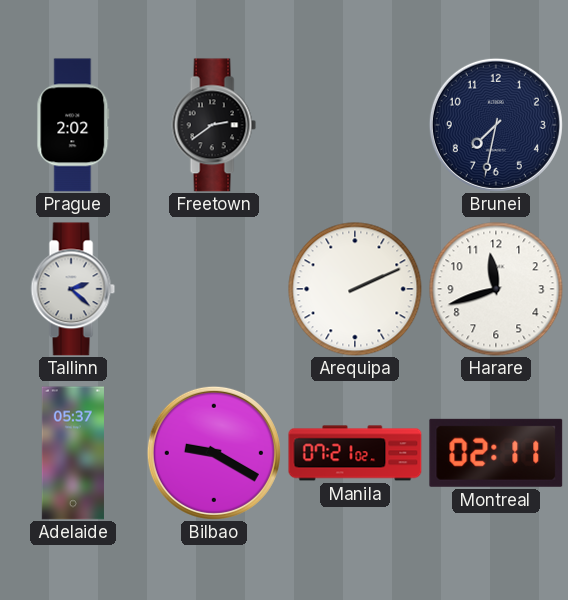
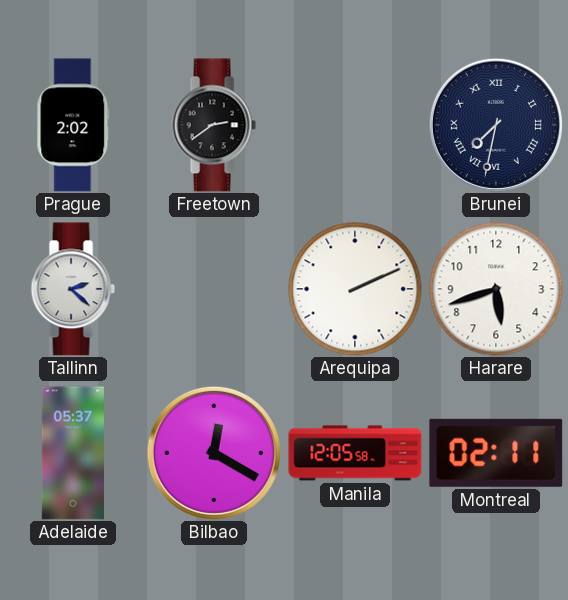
Brunei numerals: Arabic -> Roman (496, 125)
Harare: 11:42 -> 5:42 (496, 289)
Bilbao: 9:20 -> 12:20 (214, 453)
Manila: 07:21 -> 12:05 (355, 453)
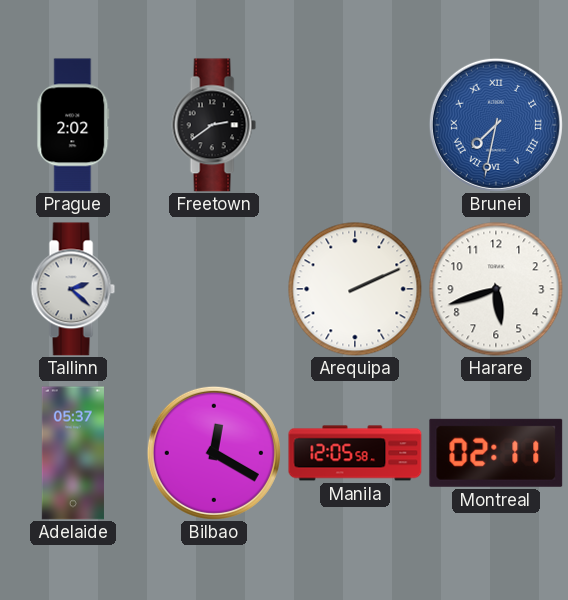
Brunei dial: navy -> blue (496, 125)
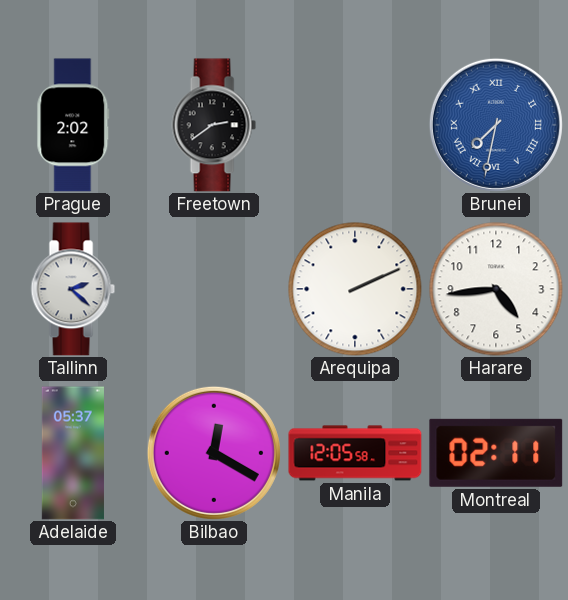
Harare: 5:42 -> 4:44 (496, 289)
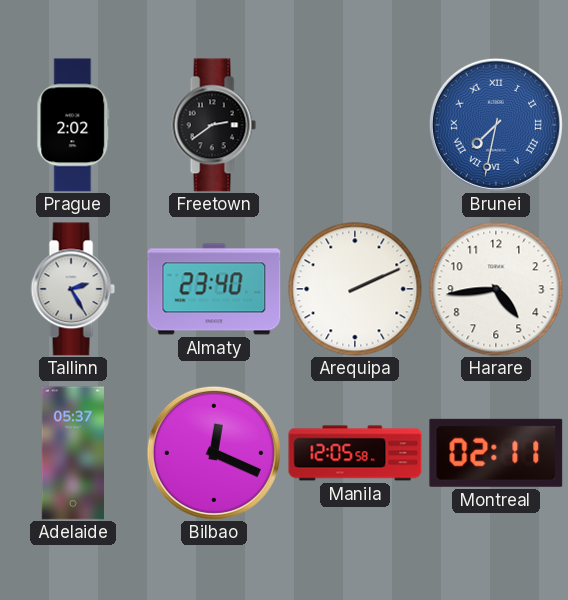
Tallinn: 2:22 -> 2:25 (73, 289)
Almaty: none -> 23:40 (214, 289)
Bilbao: 12:20 -> 12:19 (214, 453)
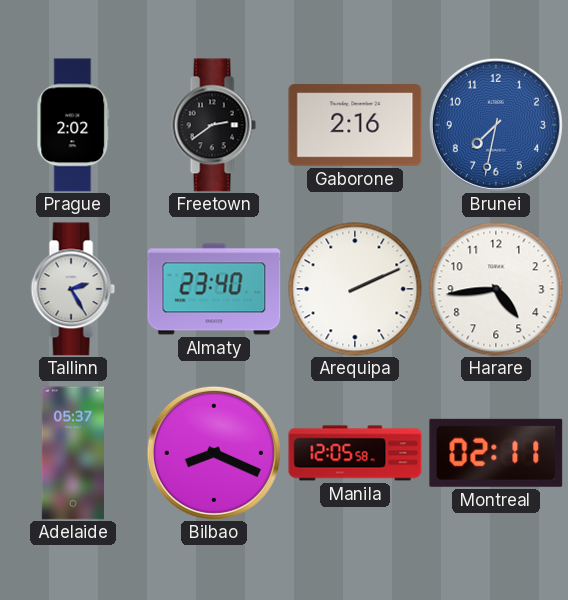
Gaborone: none -> 2:16 (355, 125)
Brunei numerals: Roman -> Arabic (496, 125)
Bilbao: 12:19 -> 8:19 (214, 453)
